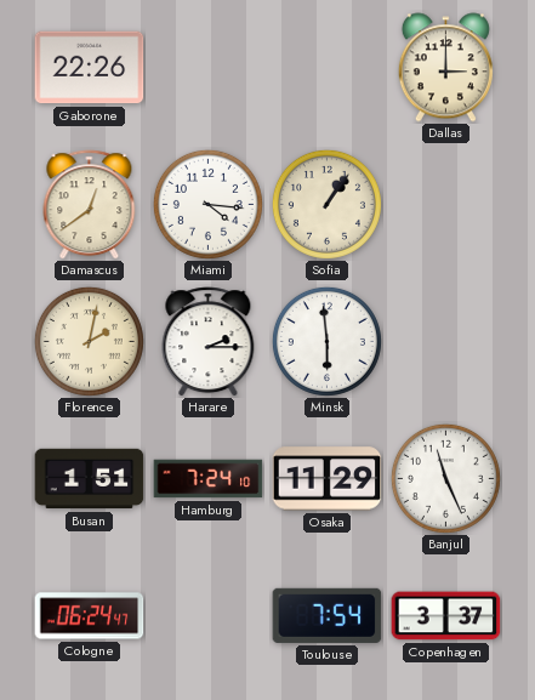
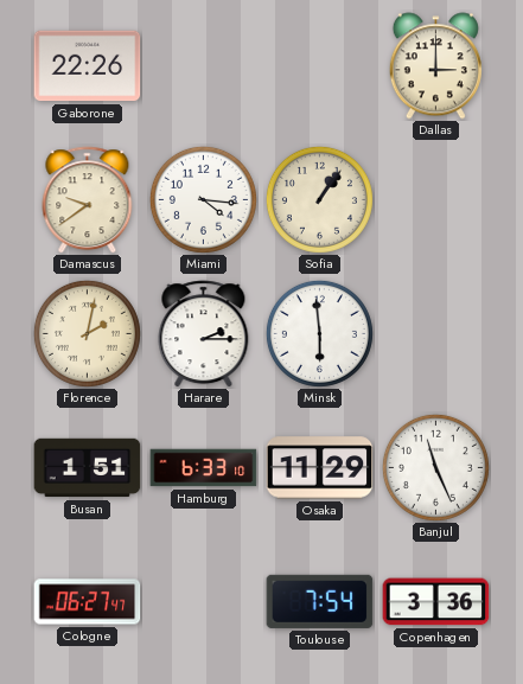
Damascus: 12:39 -> 9:39 (88, 200)
Hamburg: 7:24 -> 6:33 (204, 468)
Cologne: 06:24 -> 06:27 (88, 602)
Copenhagen: 3:37 -> 3:36 (436, 602)
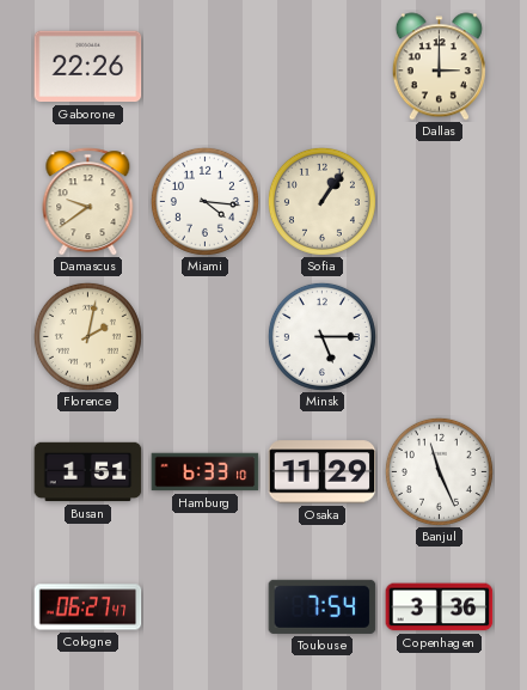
Harare: 2:15 -> none (204, 334)
Minsk: 5:59 -> 5:15 (321, 336)
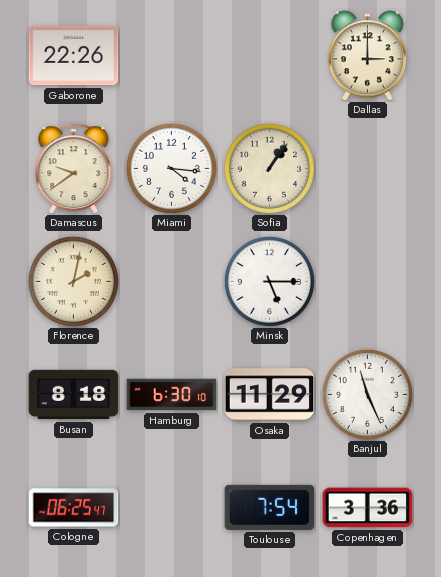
Busan: 1:51 -> 8:18 (74, 395)
Hamburg: 6:33 -> 6:30 (172, 395)
Cologne: 06:27 -> 06:25 (74, 508)
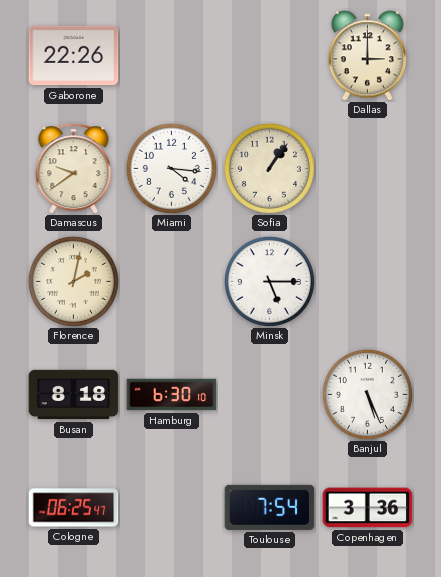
Osaka: 11:29 -> none (270, 395)
Banjul: 11:26 -> 5:26 (367, 394)
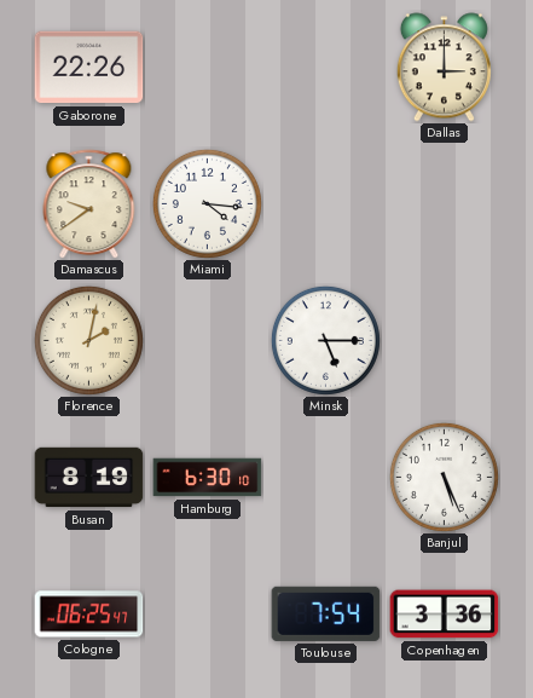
Sofia: 1:06 -> none (269, 168)
Busan: 8:18 -> 8:19 (89, 478)
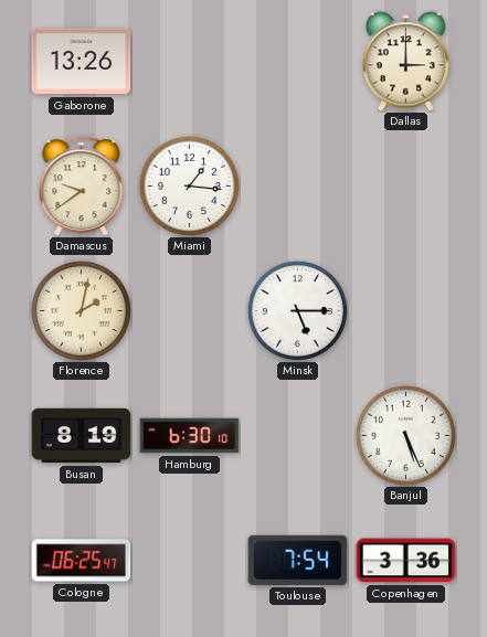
Gaborone: 22:26 -> 13:26 (82, 62)
Miami: 4:16 -> 1:16 (189, 185)
